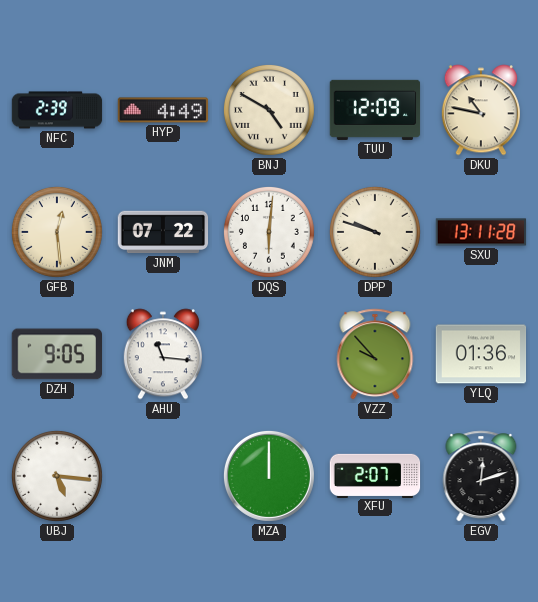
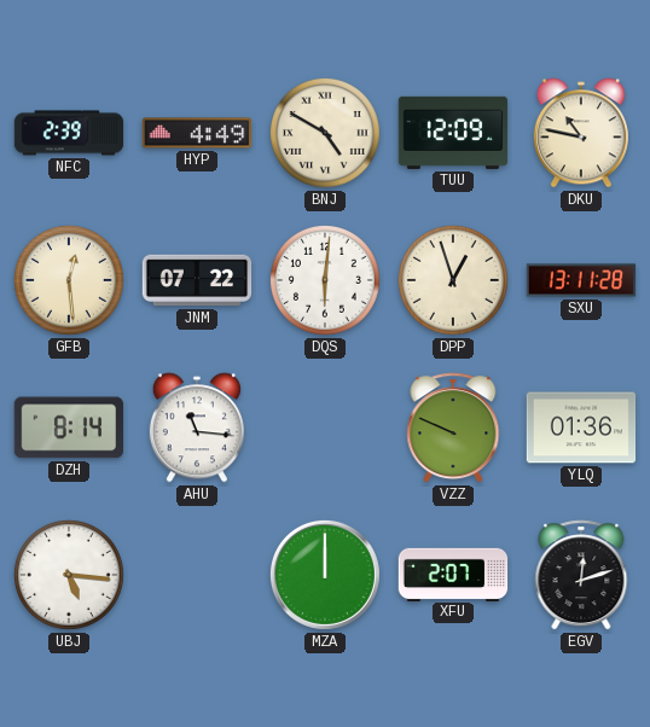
DPP: 9:48 -> 12:57 (453, 280)
DZH: 9:05 -> 8:14 (68, 428)
VZZ: 9:53 -> 9:49 (453, 428)
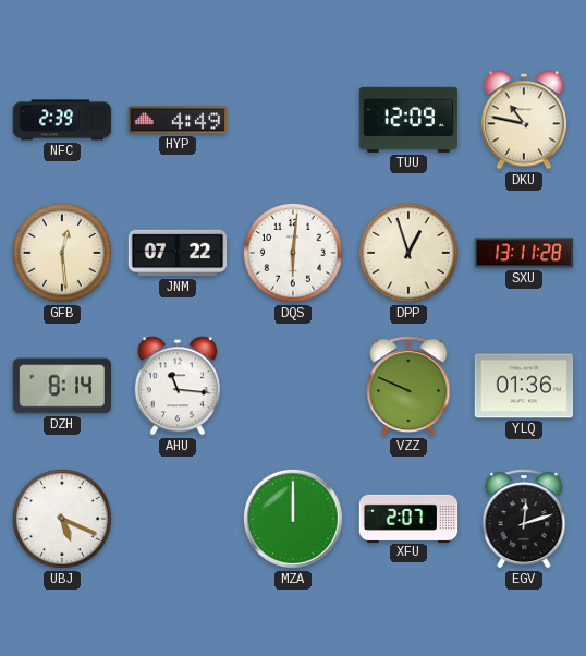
BNJ: 4:50 -> none (325, 133)
UBJ: 5:16 -> 5:19 (62, 519)
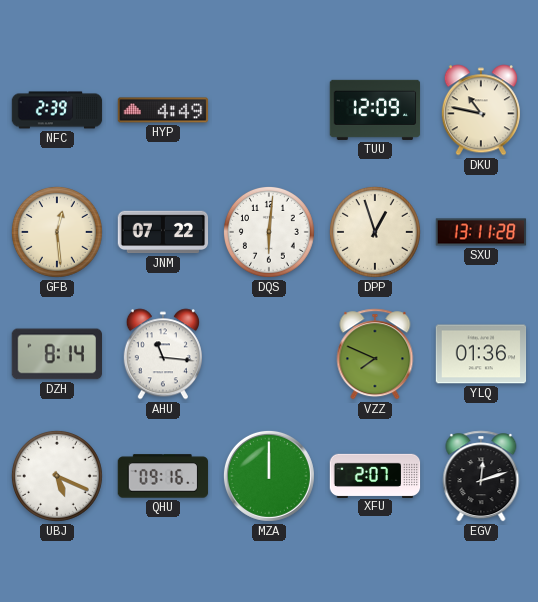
VZZ: 9:49 -> 7:49 (375, 354)
QHU: none -> 09:16 (163, 476)
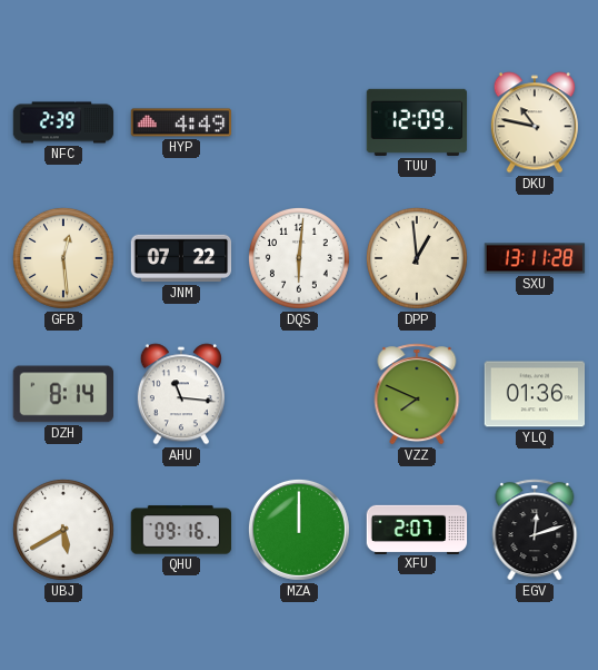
DPP: 12:57 -> 12:59 (417, 258)
UBJ: 5:19 -> 5:40 (63, 530)
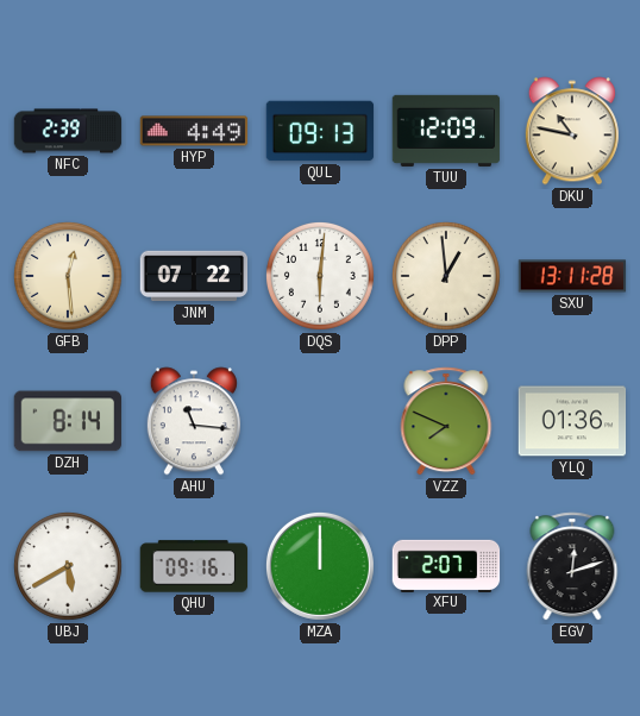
QUL: none -> 09:13 (320, 131)
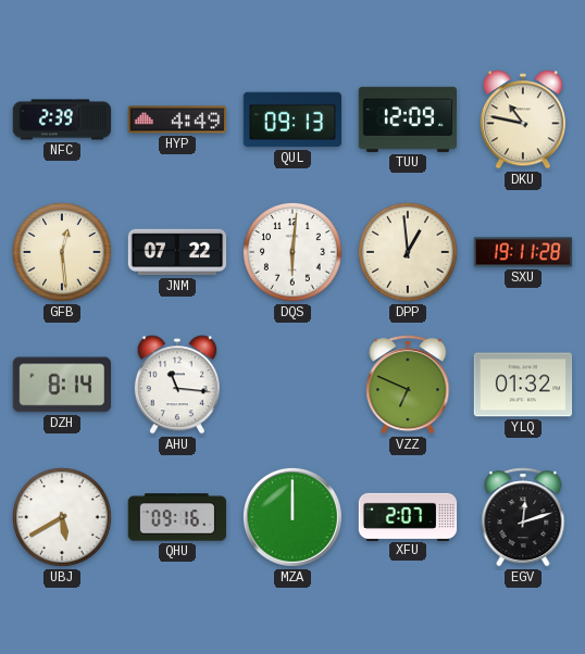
SXU: 13:11 -> 19:11 (523, 252)
VZZ: 7:49 -> 6:49 (408, 385)
YLQ: 01:36 -> 01:32 (523, 385)
